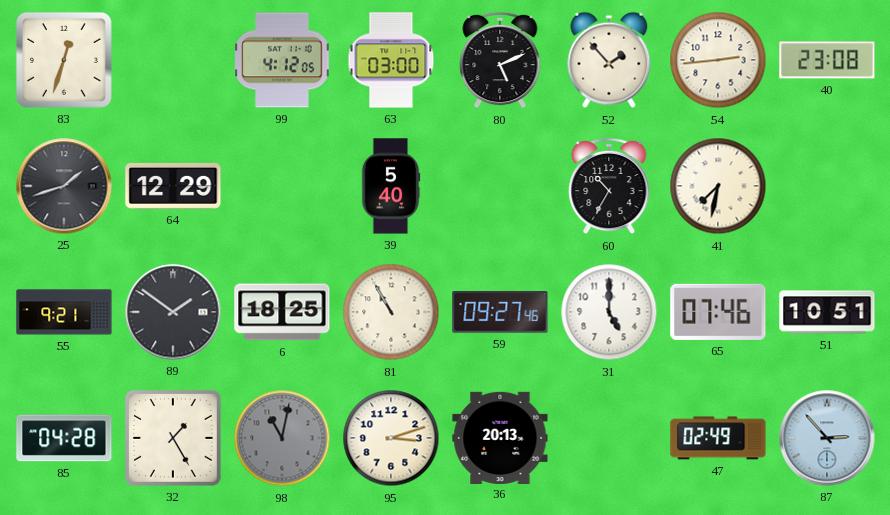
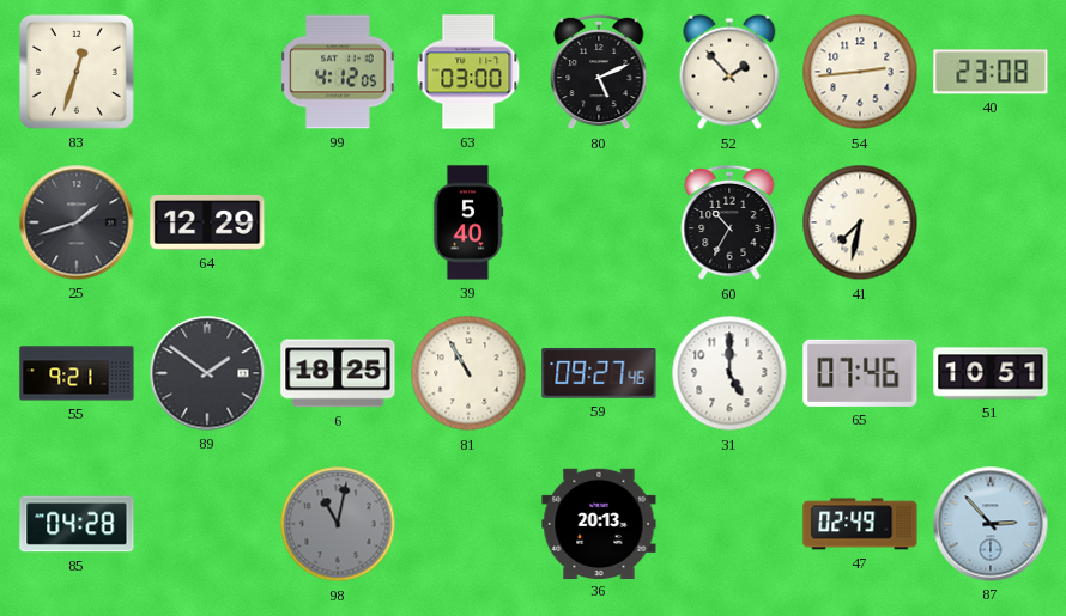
32: 1:25 -> none (173, 438)
95: 3:12 -> none (391, 438)
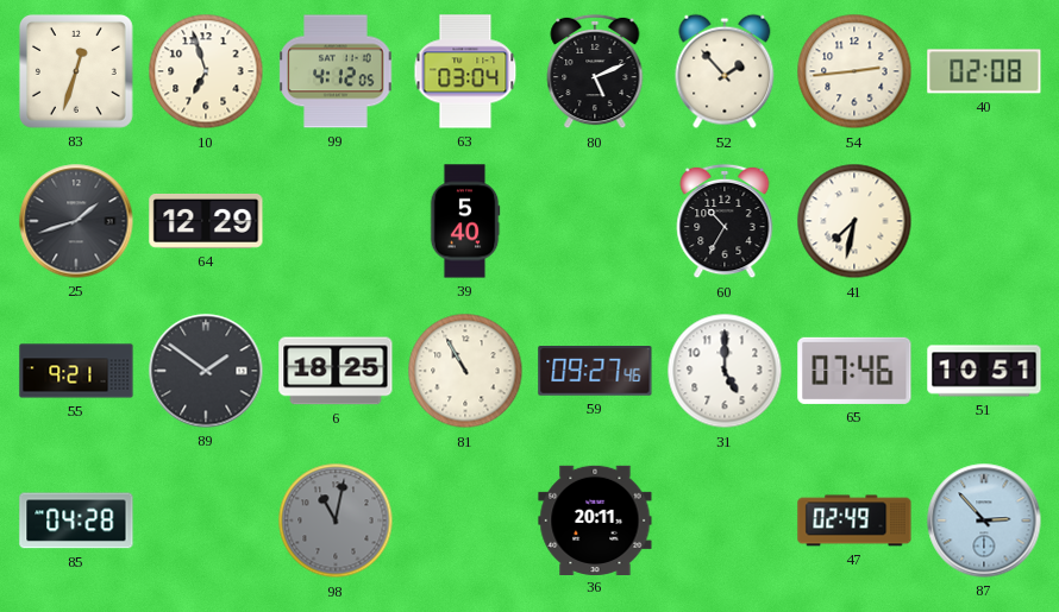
10: none -> 6:57 (206, 71)
63: 03:00 -> 03:04 (465, 71)
40: 23:08 -> 02:08 (984, 71)
36: 20:13 -> 20:11 (595, 519)
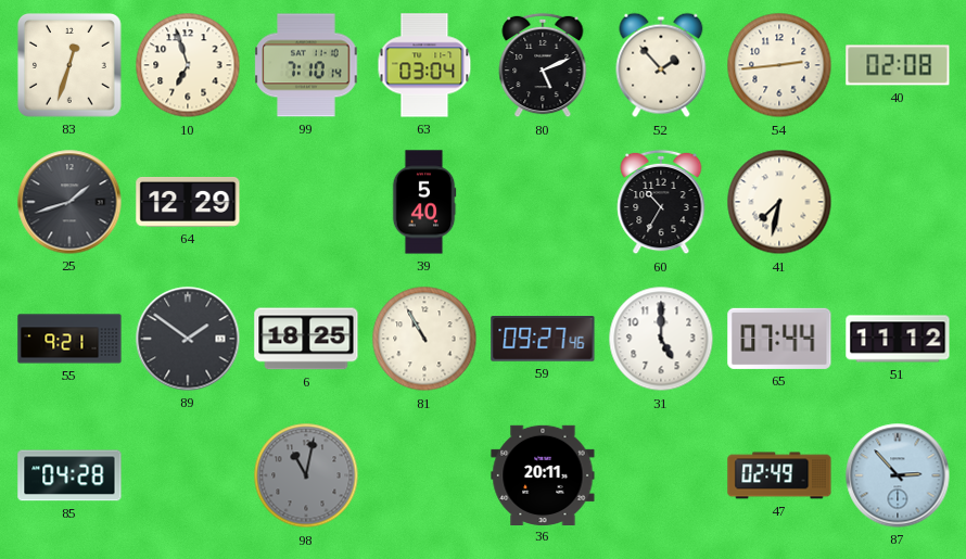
99: 4:12 -> 7:10 (306, 65)
65: 07:46 -> 07:44 (779, 339)
51: 10:51 -> 11:12 (898, 339)
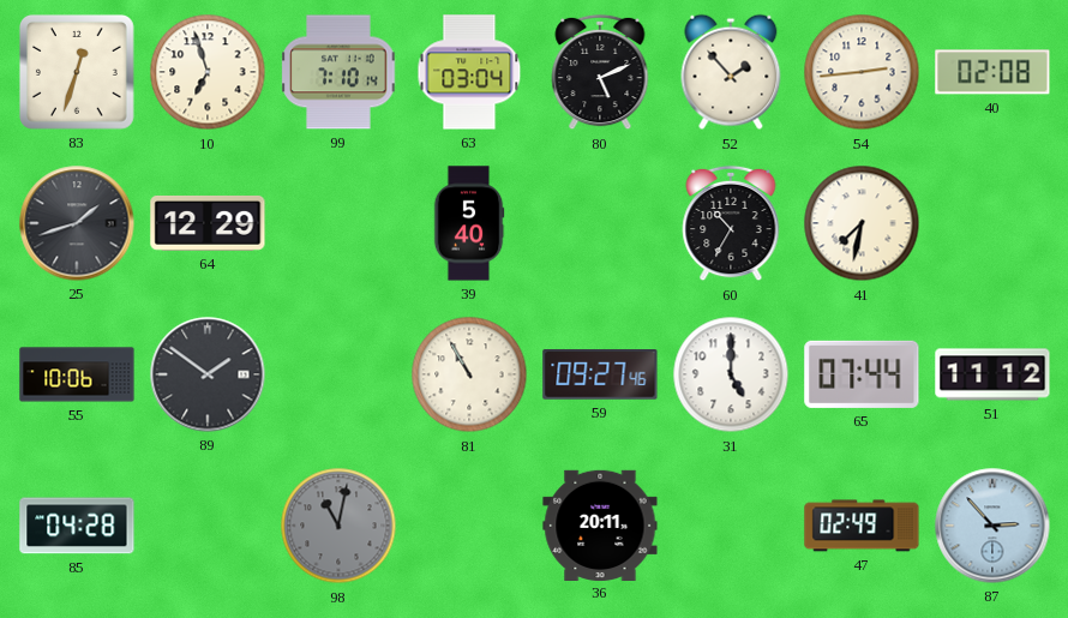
55: 9:21 -> 10:06 (77, 374)
6: 18:25 -> none (306, 339)
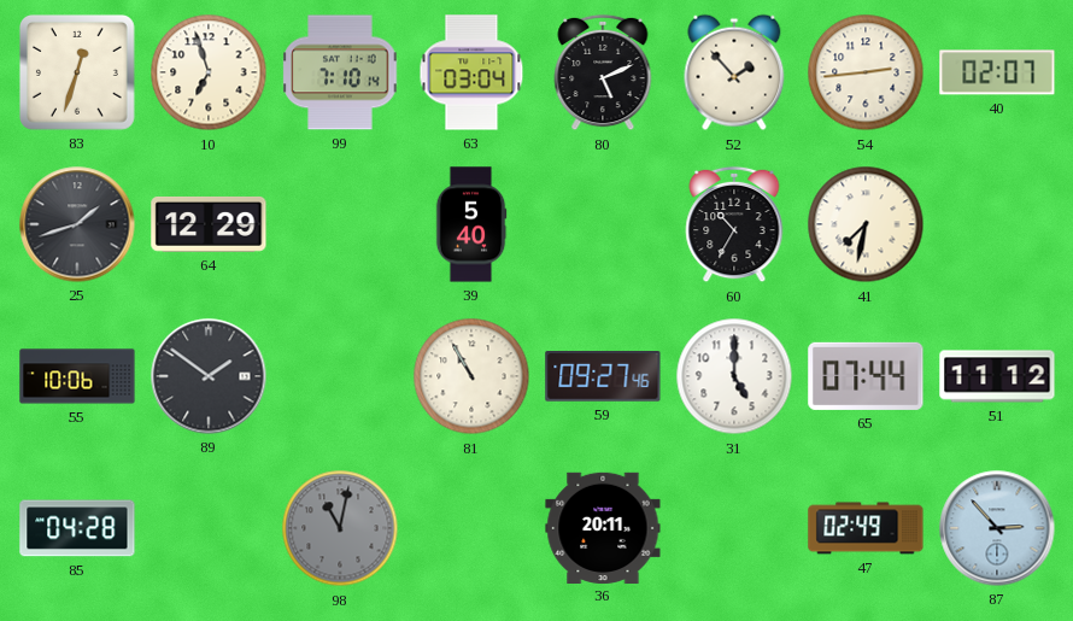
40: 02:08 -> 02:07 (997, 72)
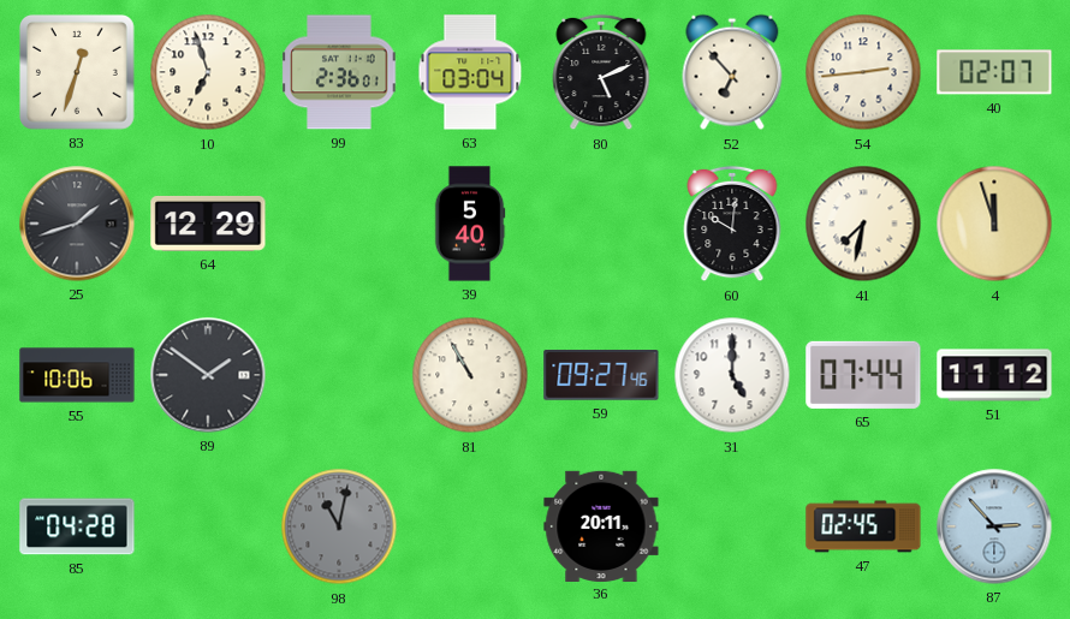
99: 7:10 -> 2:36 (339, 72)
52: 1:53 -> 6:53 (732, 72)
60: 10:35 -> 10:01 (732, 224)
4: none -> 11:57 (994, 224)
47: 02:49 -> 02:45 (863, 526)
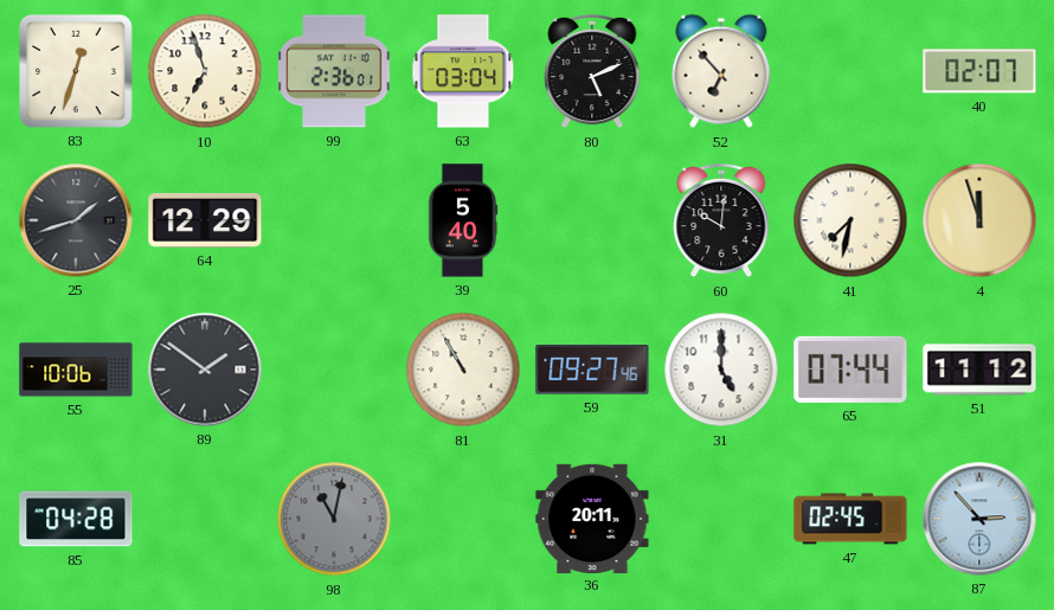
54: 2:44 -> none (863, 72)
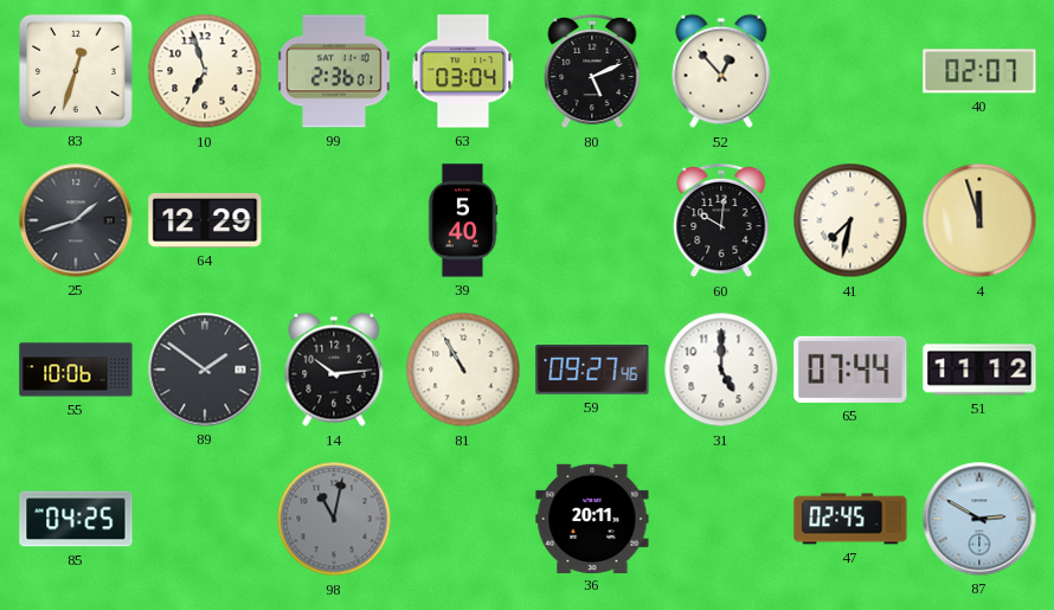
52: 6:53 -> 12:53 (721, 71)
14: none -> 10:14 (334, 370)
85: 04:28 -> 04:25 (76, 519)
87: 2:53 -> 2:50 (979, 519)
